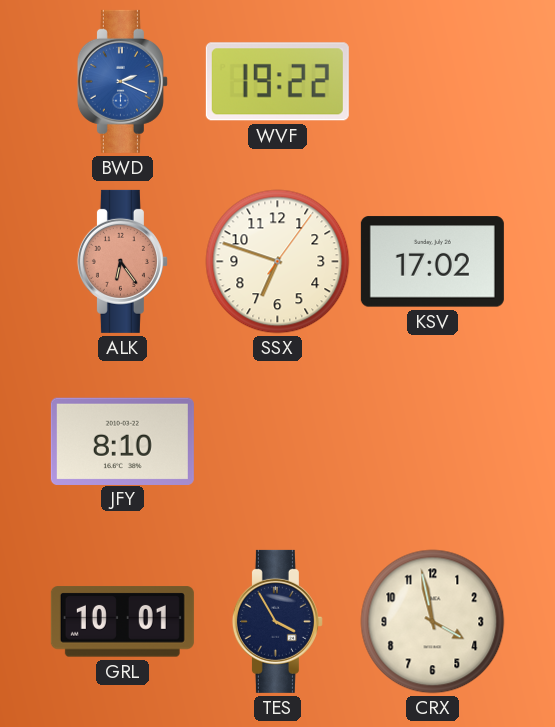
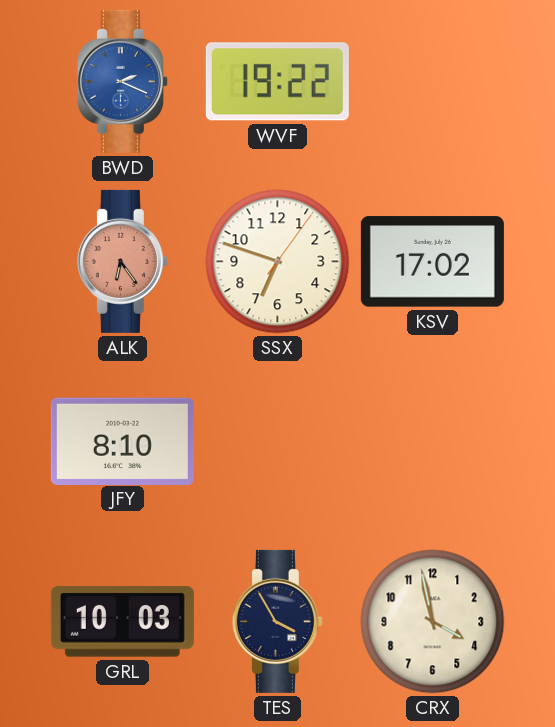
GRL: 10:01 -> 10:03 (122, 622)
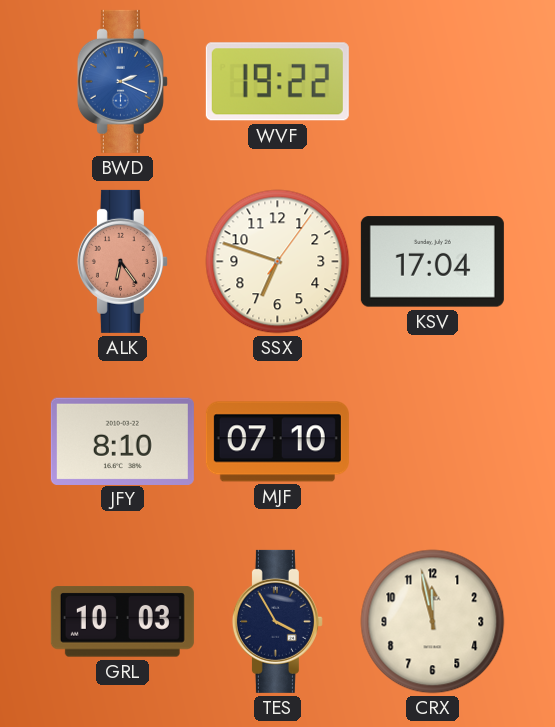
KSV: 17:02 -> 17:04 (432, 262)
MJF: none -> 07:10 (277, 442)
CRX: 3:58 -> 11:58 (433, 622)
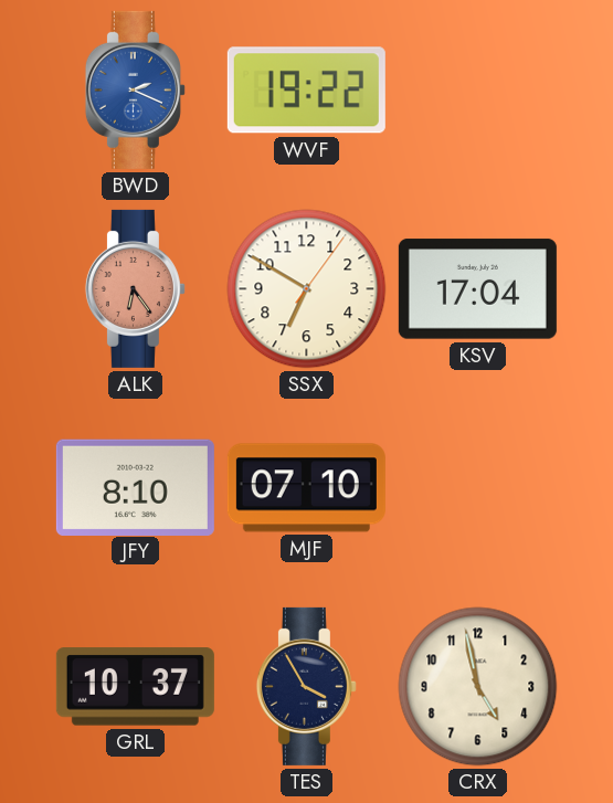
SSX: 6:48 -> 6:50 (307, 289)
GRL: 10:03 -> 10:37 (135, 687)
CRX: 11:58 -> 4:58 (478, 687)
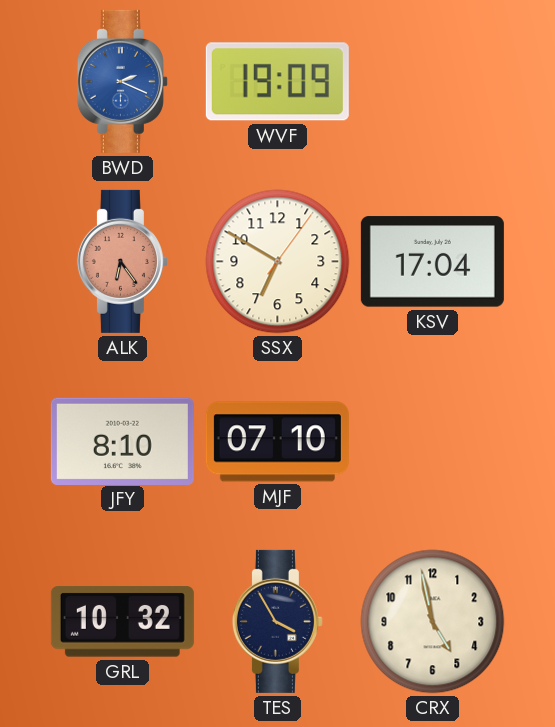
WVF: 19:22 -> 19:09 (277, 82)
GRL: 10:37 -> 10:32 (122, 622)
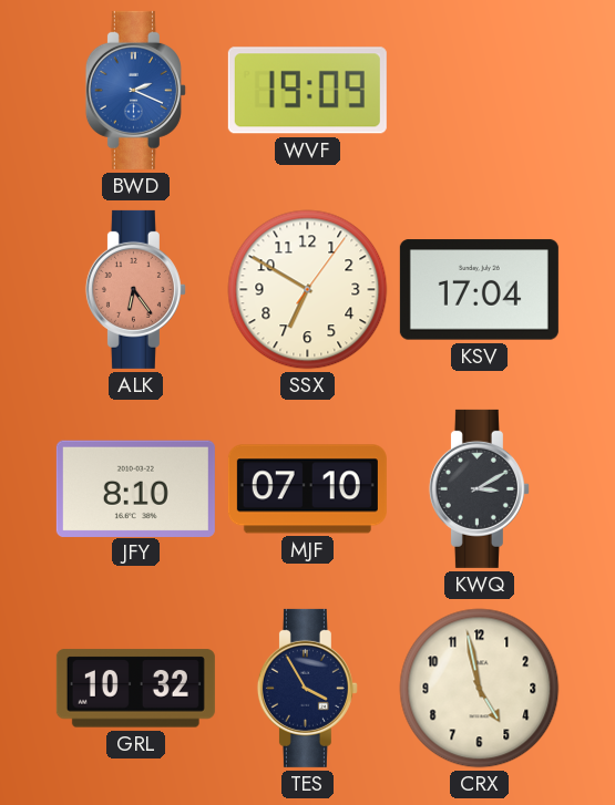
KWQ: none -> 3:10 (479, 488)
